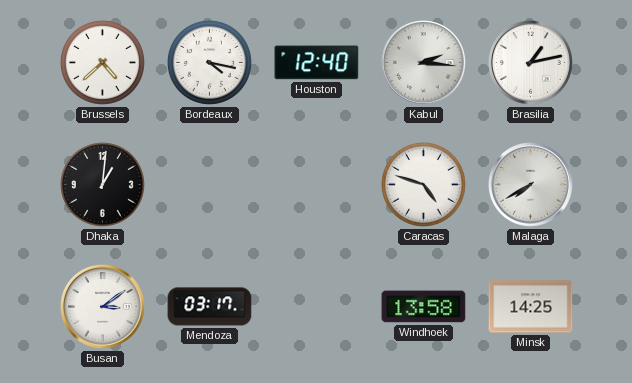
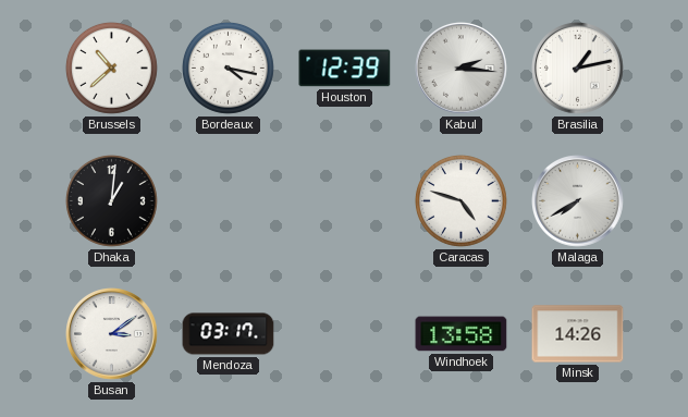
Brussels: 4:38 -> 10:38 (111, 68)
Houston: 12:40 -> 12:39 (345, 69)
Minsk: 14:25 -> 14:26 (578, 334)
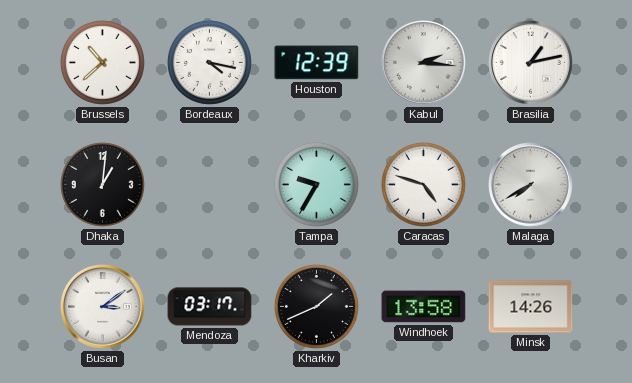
Tampa: none -> 9:35 (316, 184)
Kharkiv: none -> 1:41 (316, 306)
